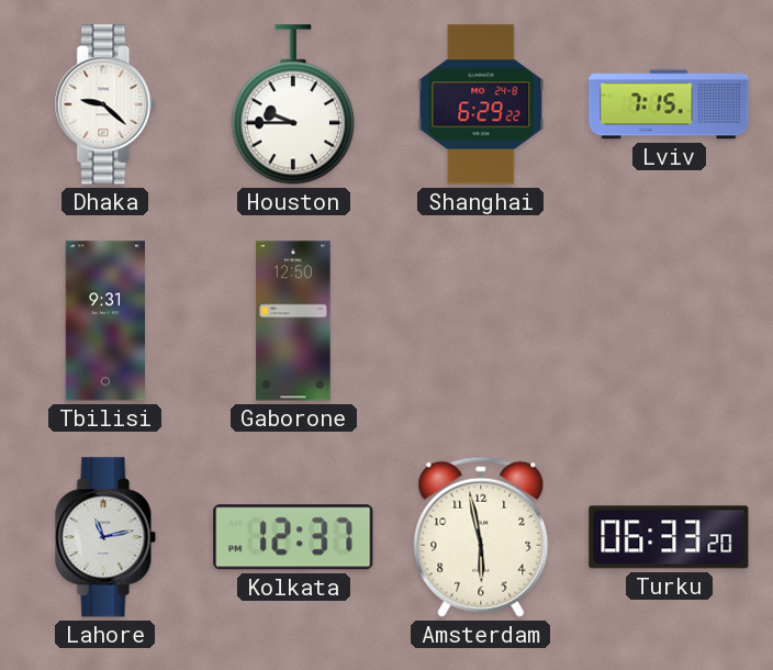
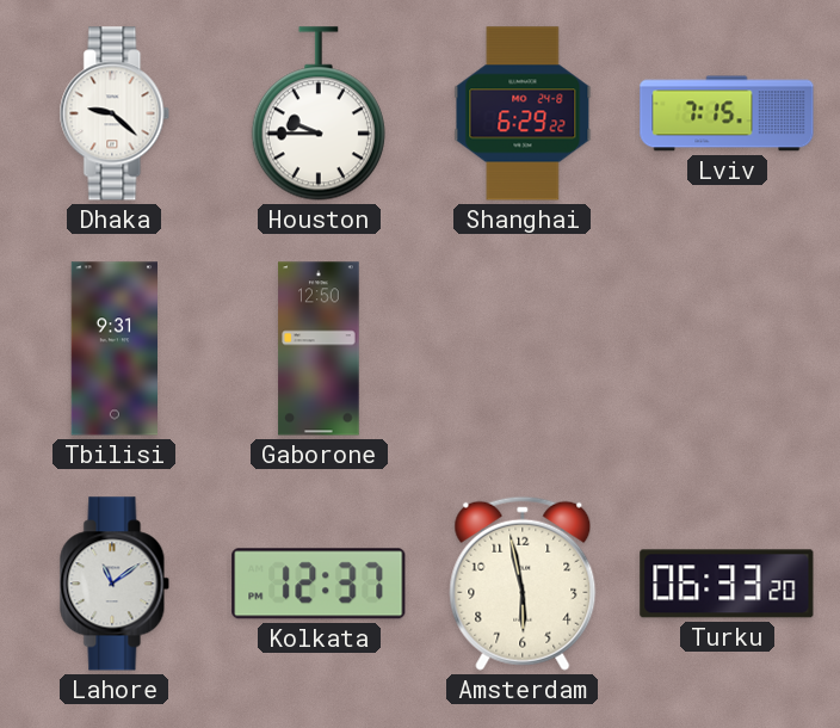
Lahore: 11:13 -> 11:09 (115, 584)
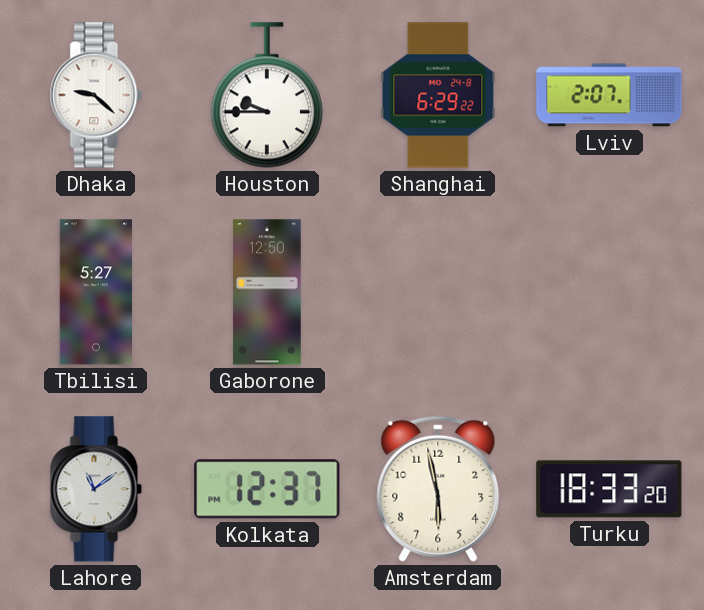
Lviv: 7:15 -> 2:07 (609, 95)
Tbilisi: 9:31 -> 5:27 (95, 292)
Turku: 06:33 -> 18:33 (609, 489)
